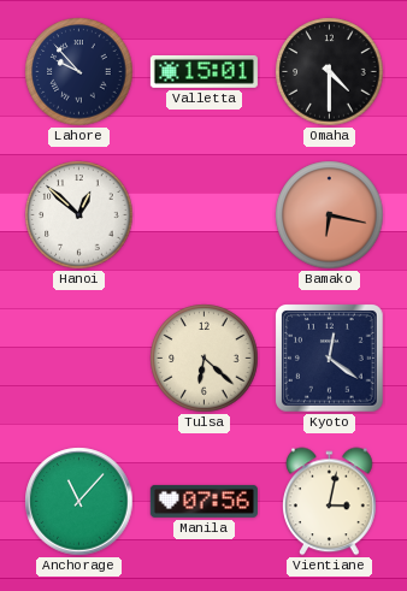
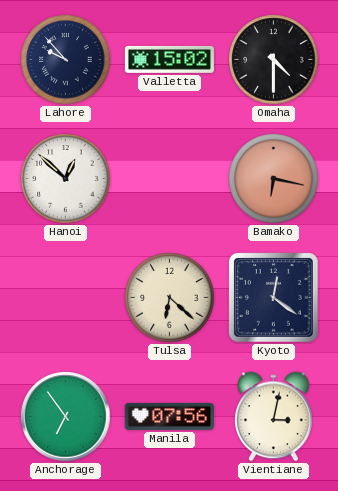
Valletta: 15:01 -> 15:02 (169, 59)
Anchorage: 11:07 -> 6:54 (66, 417)
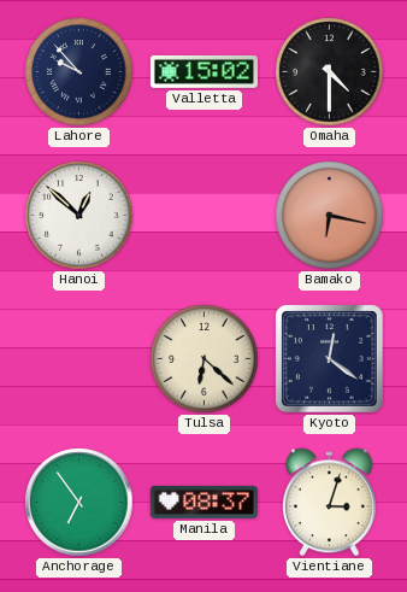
Manila: 07:56 -> 08:37 (203, 502)
Vientiane: 3:02 -> 3:03 (330, 503)
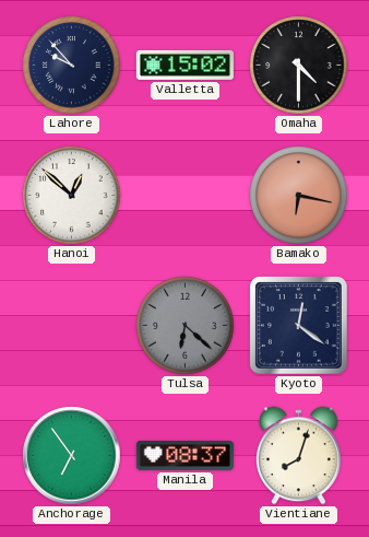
Tulsa dial: cream -> grey (186, 326)
Vientiane: 3:03 -> 8:03 (299, 456)
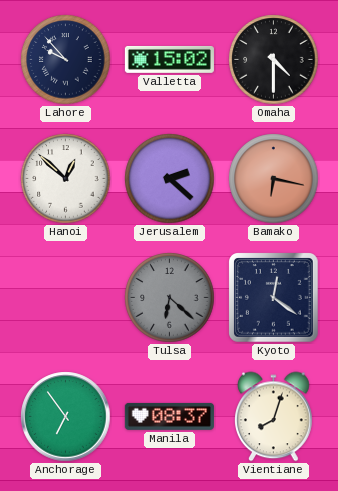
Jerusalem: none -> 2:22 (170, 179)
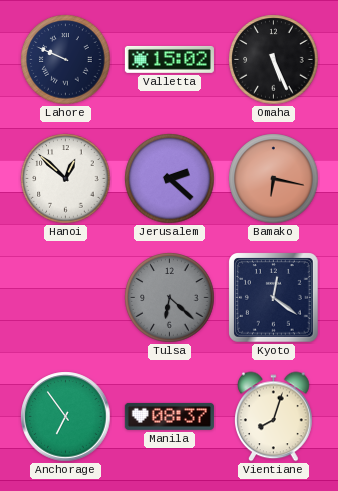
Lahore: 9:53 -> 9:49 (66, 60)
Omaha: 4:30 -> 5:26 (274, 60)
